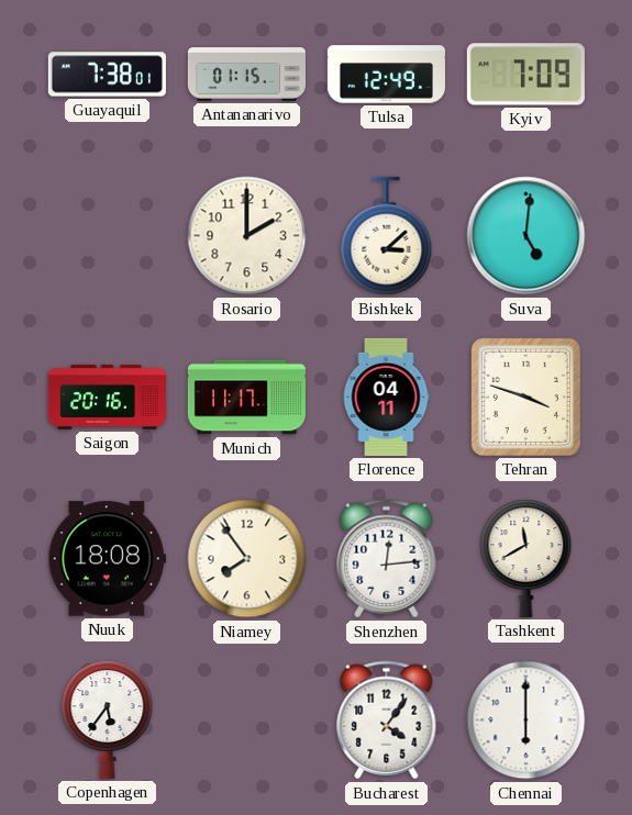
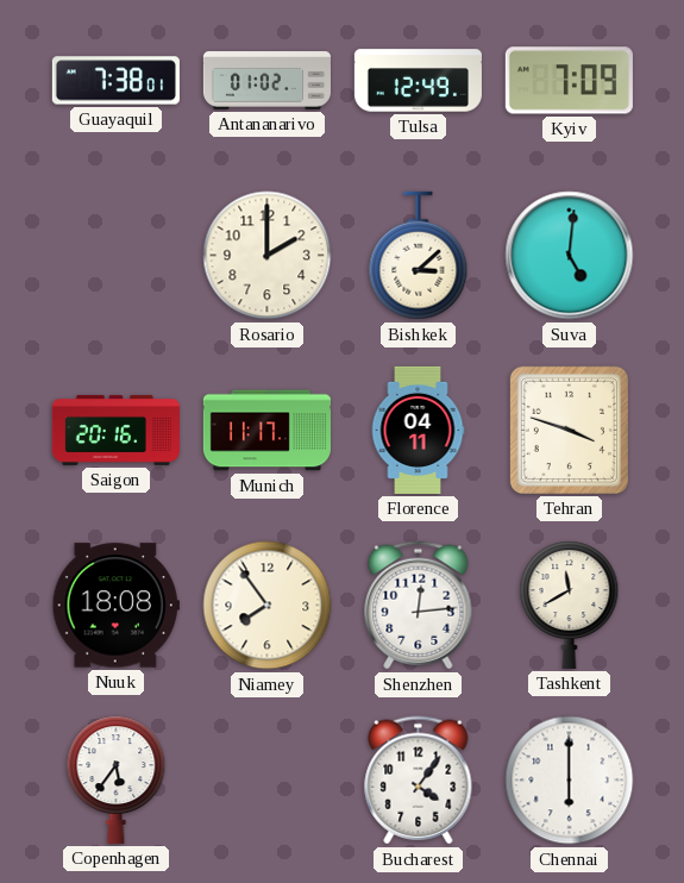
Antananarivo: 01:15 -> 01:02 (266, 81)
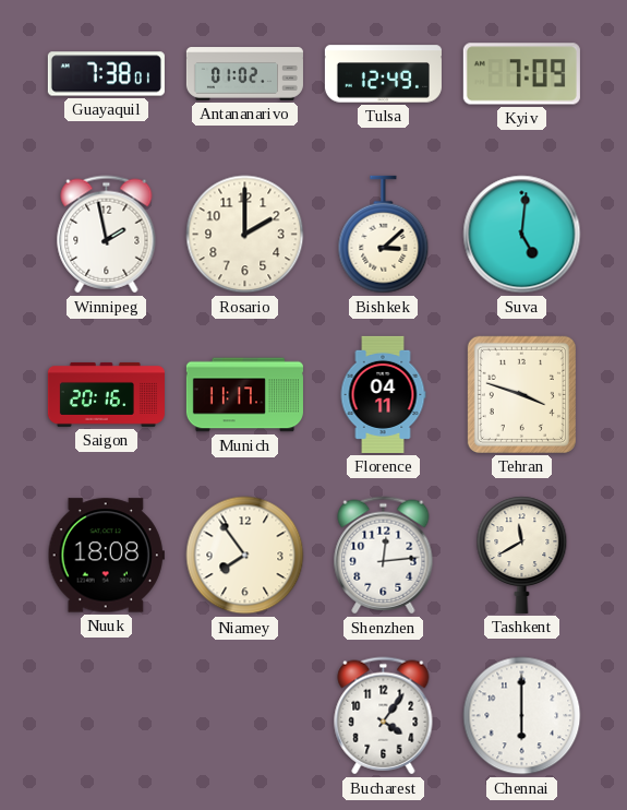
Winnipeg: none -> 1:58 (107, 235)
Copenhagen: 5:36 -> none (117, 779)
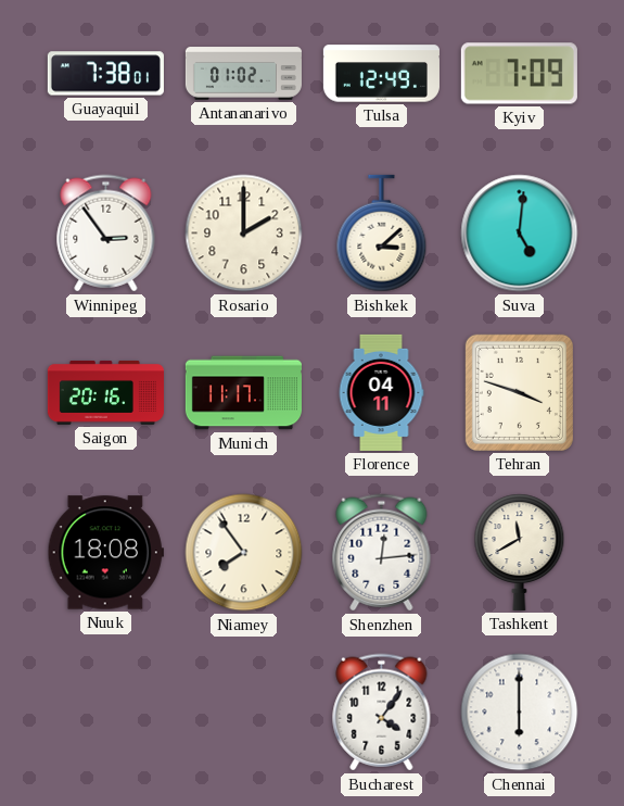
Winnipeg: 1:58 -> 2:54 (106, 234)
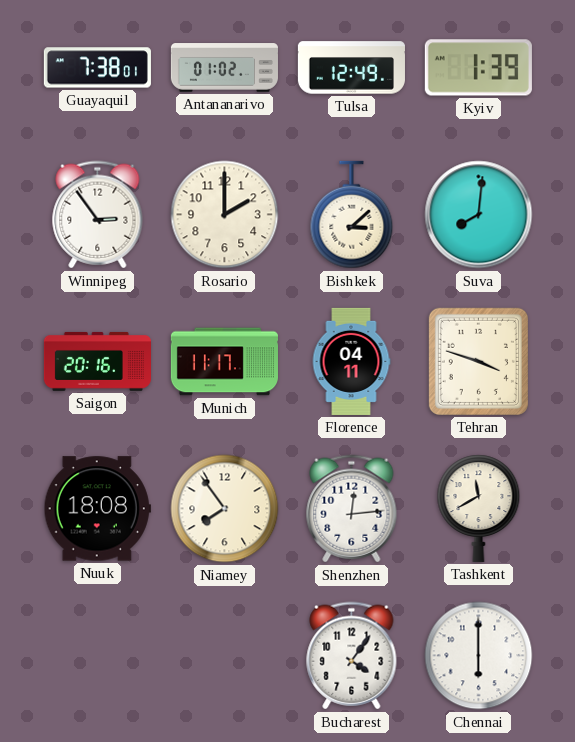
Kyiv: 7:09 -> 1:39 (478, 68)
Suva: 5:01 -> 8:01 (479, 215)
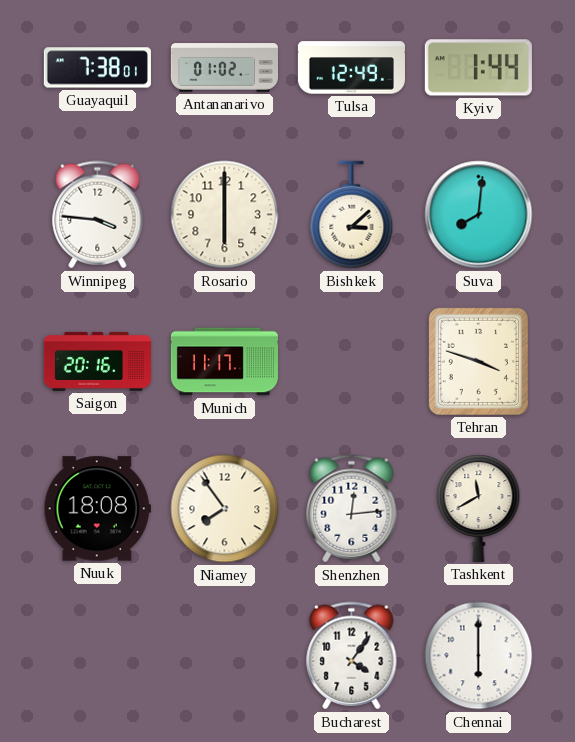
Kyiv: 1:39 -> 1:44 (478, 68)
Winnipeg: 2:54 -> 3:46 (98, 215)
Rosario: 2:00 -> 6:00 (225, 215)
Florence: 04:11 -> none (351, 361)
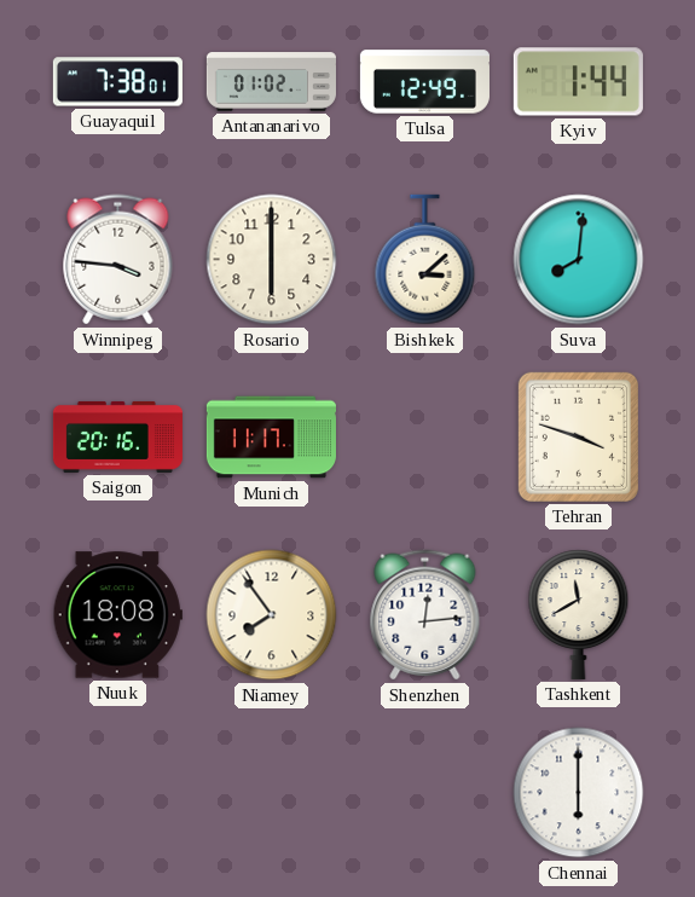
Bucharest: 4:06 -> none (352, 656)
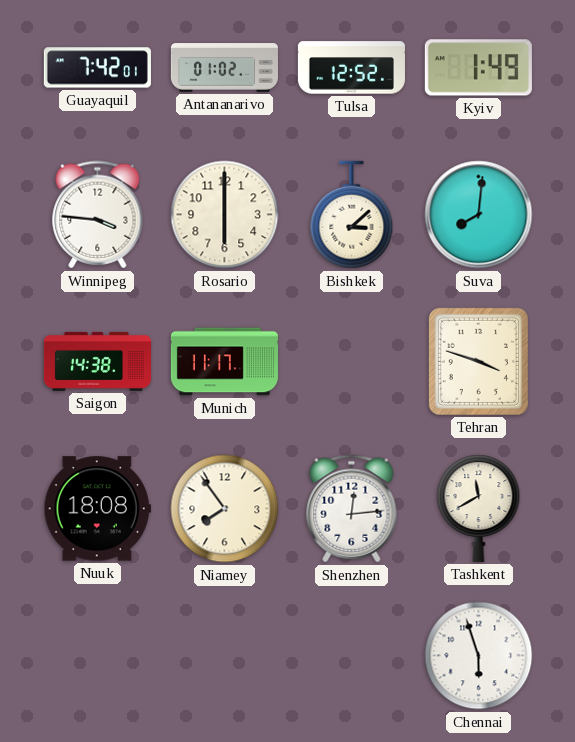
Guayaquil: 7:38 -> 7:42 (97, 68)
Tulsa: 12:49 -> 12:52 (351, 68)
Kyiv: 1:44 -> 1:49 (478, 68)
Saigon: 20:16 -> 14:38 (97, 361)
Chennai: 6:00 -> 5:57 (479, 656)
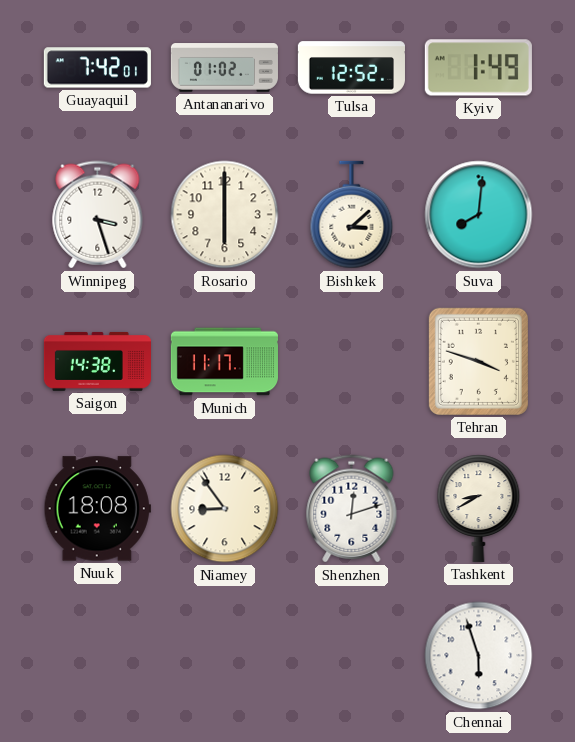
Winnipeg: 3:46 -> 3:27 (98, 215)
Niamey: 7:54 -> 8:54 (225, 509)
Shenzhen: 12:14 -> 12:12 (352, 509)
Tashkent: 11:40 -> 8:40 (479, 508)
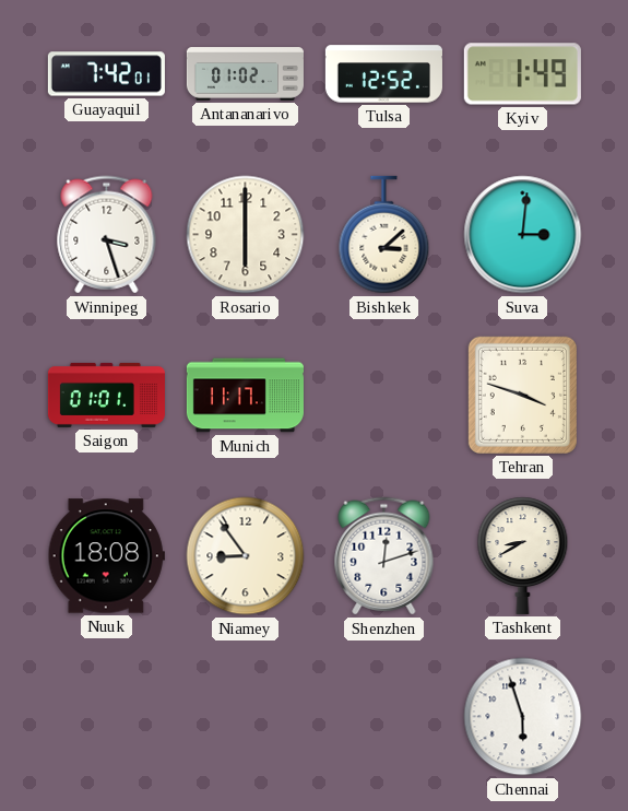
Suva: 8:01 -> 3:01 (523, 235)
Saigon: 14:38 -> 01:01 (106, 395)
